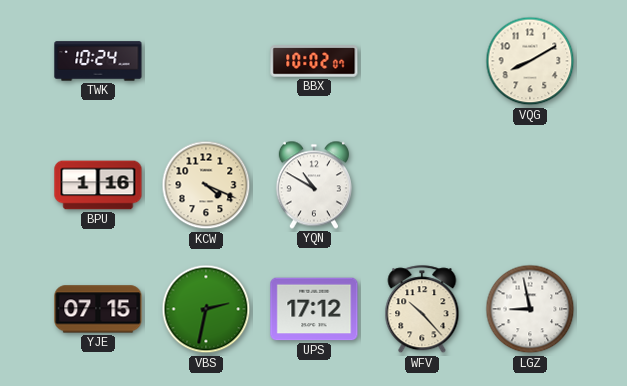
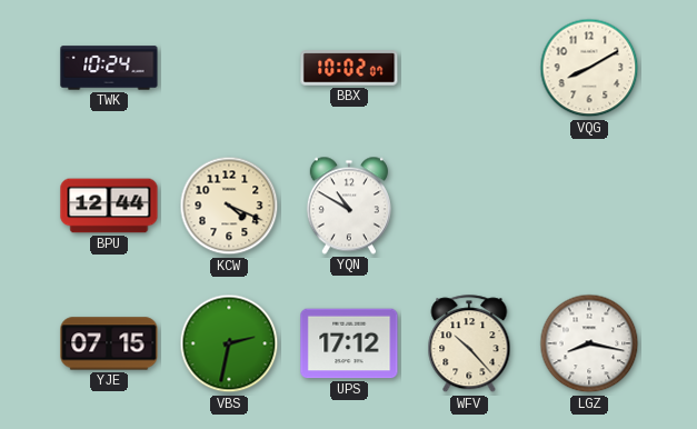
BPU: 1:16 -> 12:44 (109, 206)
LGZ: 8:58 -> 8:17 (589, 343)
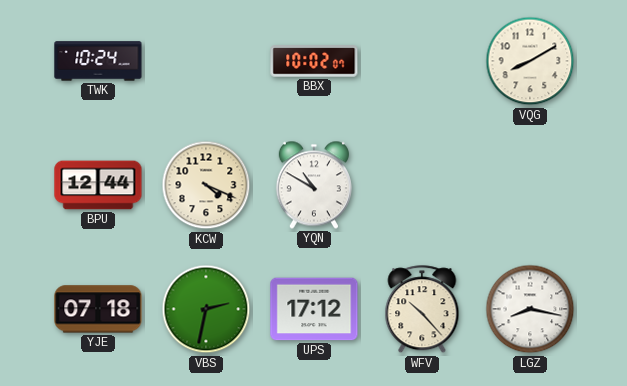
YJE: 07:15 -> 07:18 (98, 309)
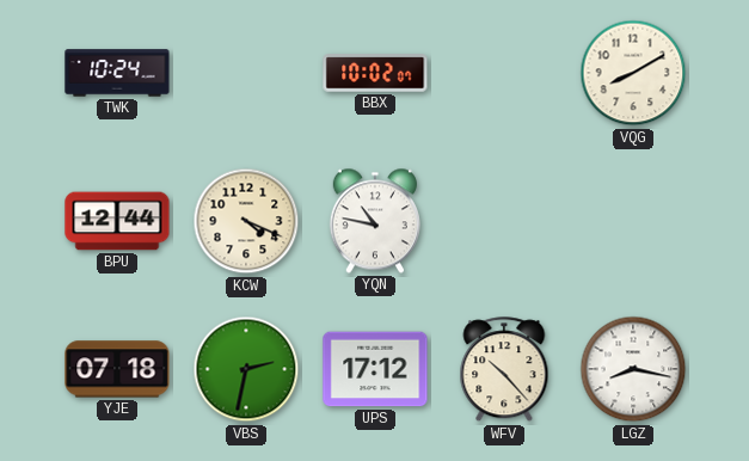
YQN: 10:50 -> 10:47 (375, 221)
